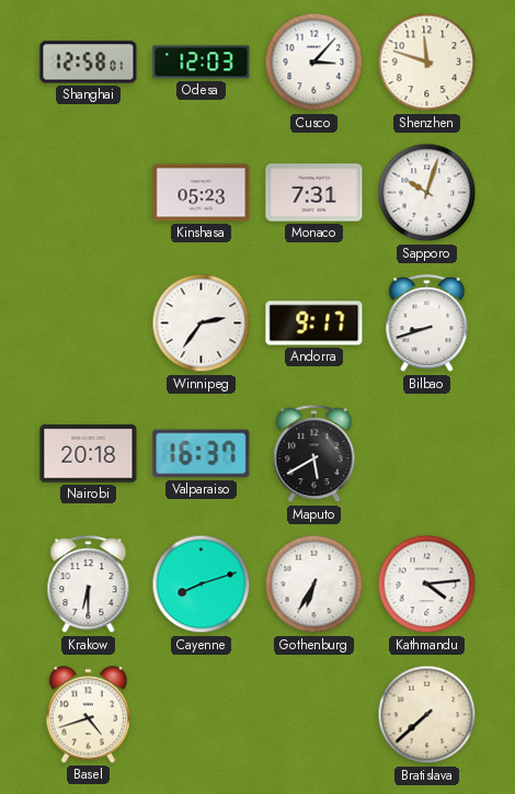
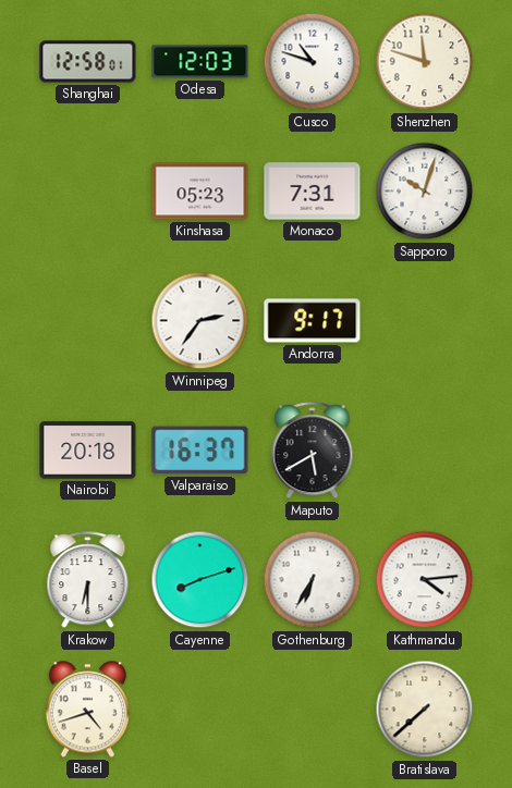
Cusco: 3:07 -> 10:48 (313, 62)
Bilbao: 8:42 -> none (427, 324)
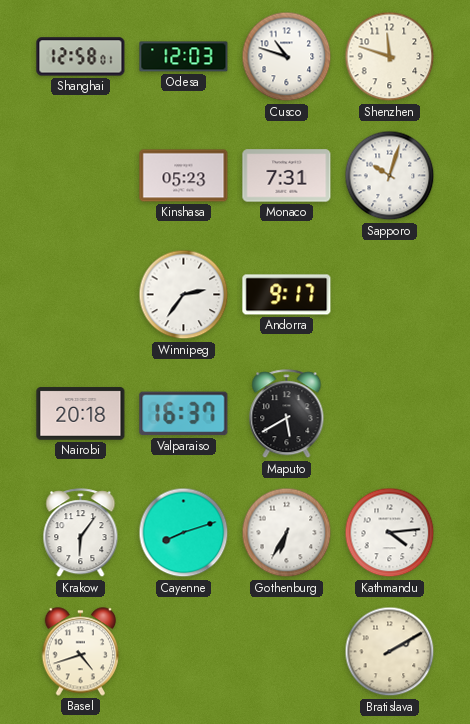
Krakow: 6:30 -> 6:06 (81, 533)
Bratislava: 7:38 -> 2:10 (390, 652)
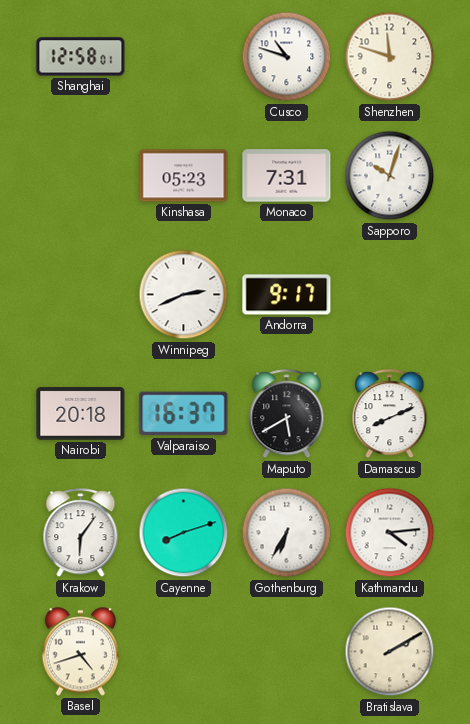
Odesa: 12:03 -> none (184, 57)
Winnipeg: 2:36 -> 2:41 (184, 295)
Damascus: none -> 8:11 (390, 414)
